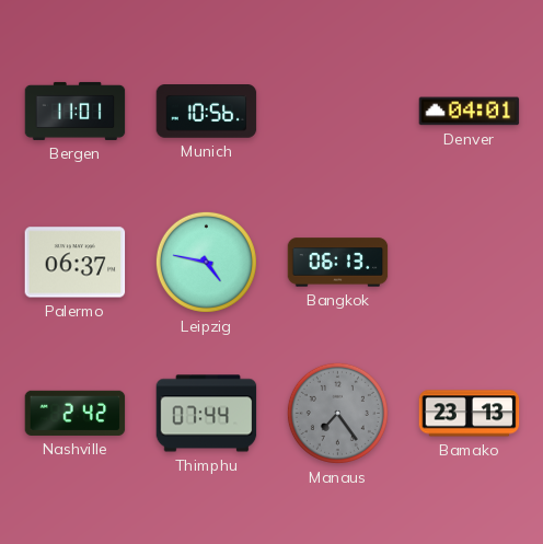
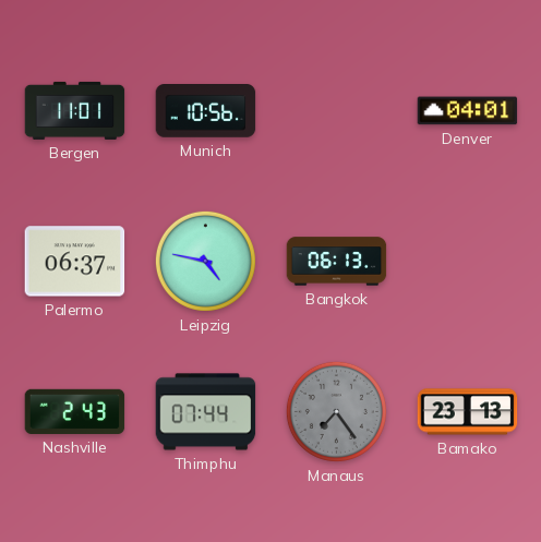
Nashville: 2:42 -> 2:43 (75, 411)
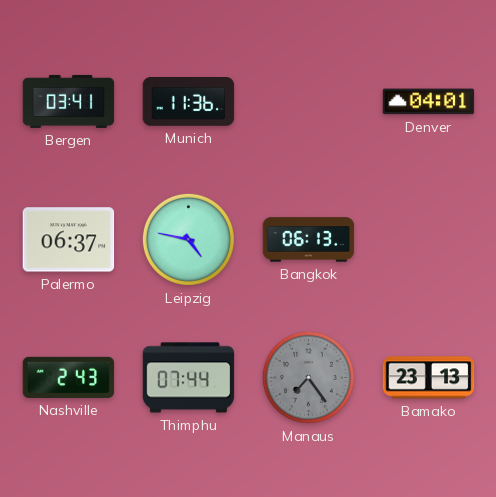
Bergen: 11:01 -> 03:41 (69, 101)
Munich: 10:56 -> 11:36 (189, 102)
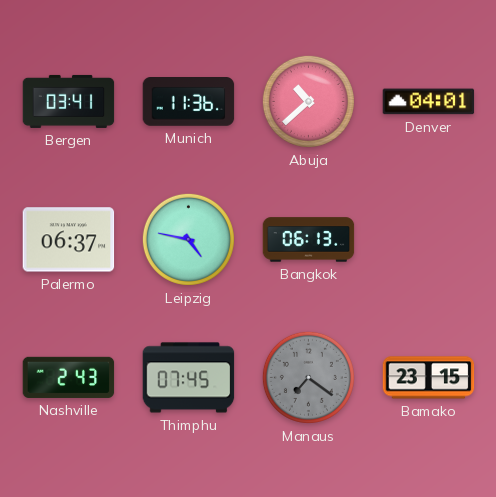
Abuja: none -> 10:38 (308, 101)
Thimphu: 07:44 -> 07:45 (189, 378)
Manaus: 7:24 -> 7:21 (308, 377)
Bamako: 23:13 -> 23:15 (429, 378)
